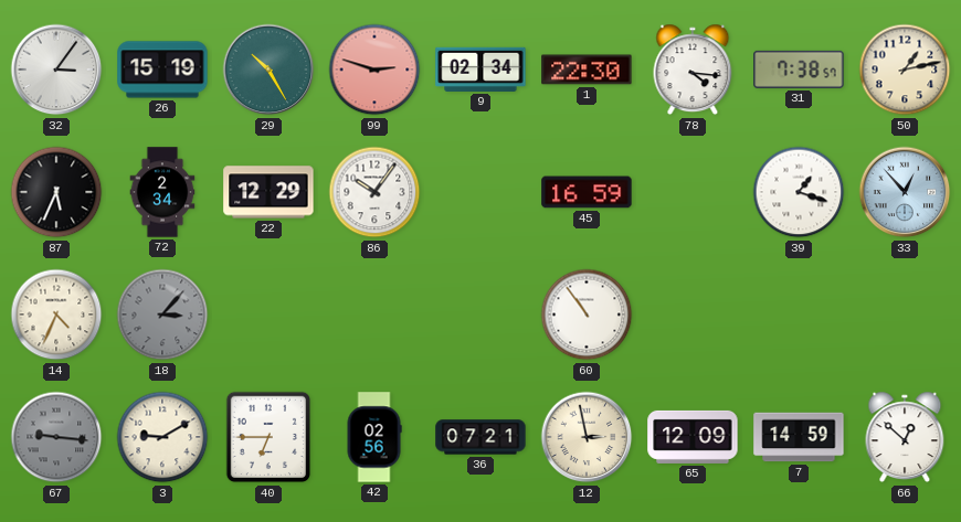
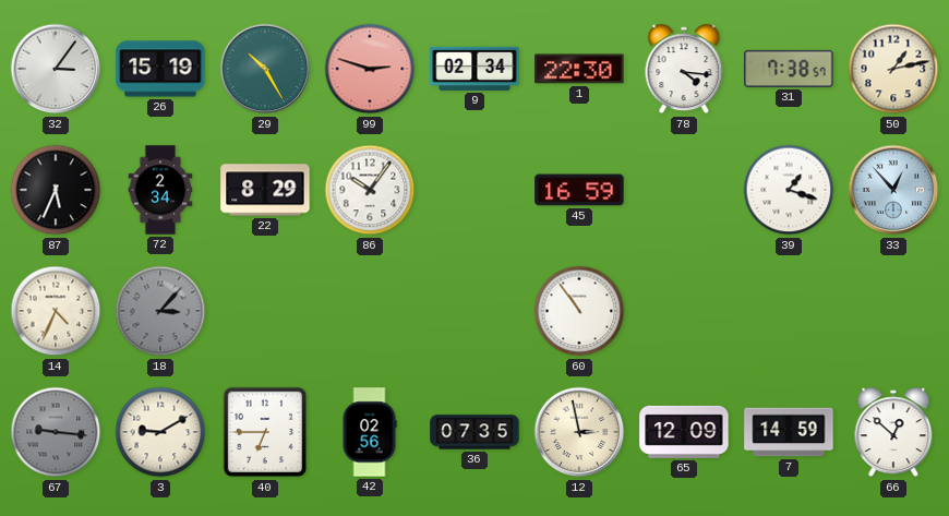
22: 12:29 -> 8:29 (265, 190)
36: 07:21 -> 07:35 (474, 432)
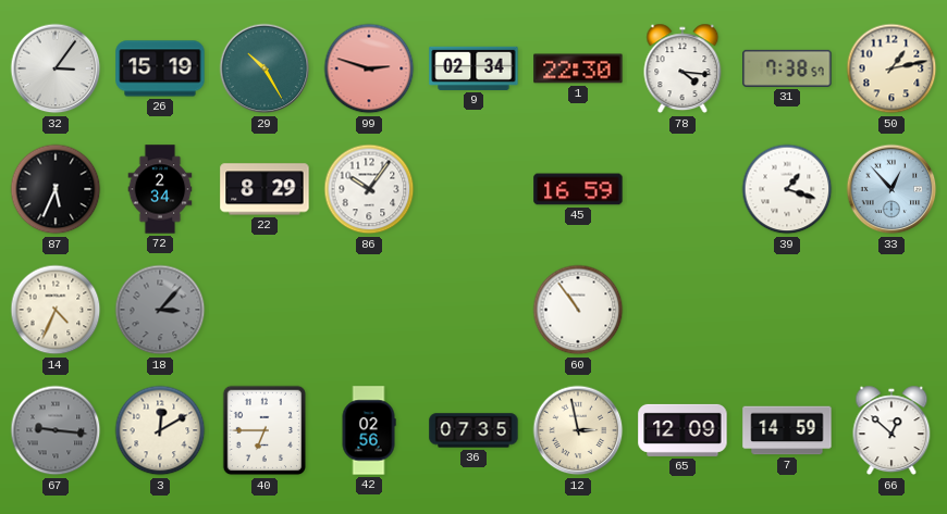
3: 9:10 -> 12:10 (160, 430)
